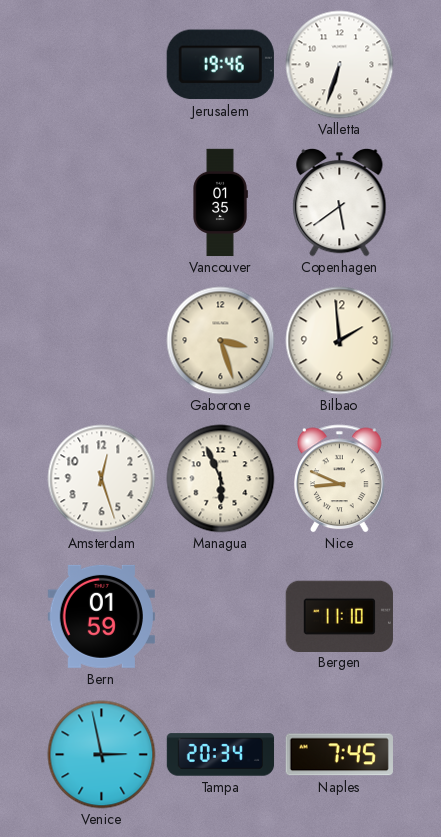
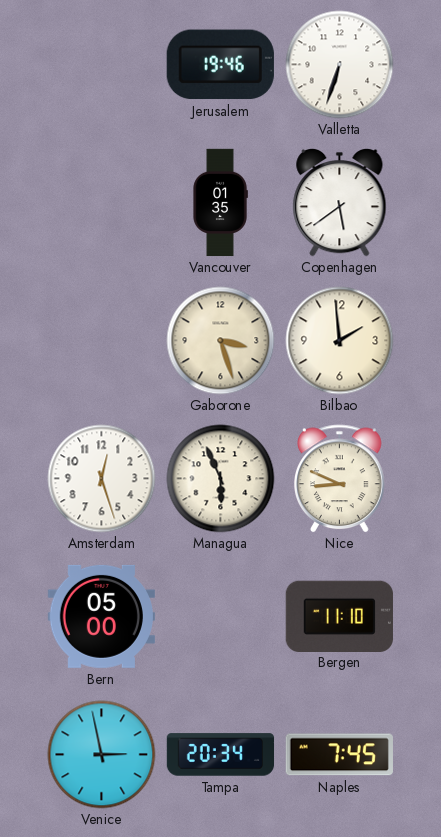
Bern: 01:59 -> 05:00 (101, 616)
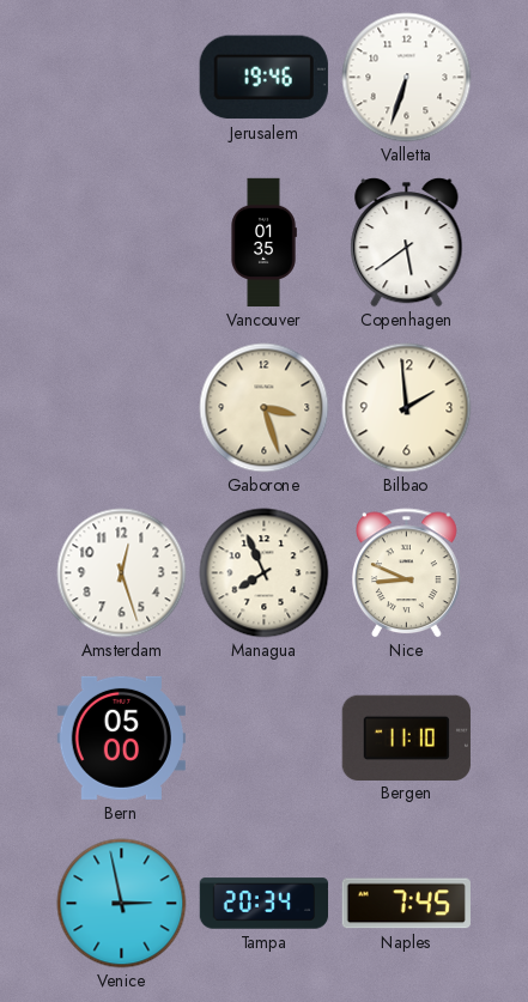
Managua: 5:56 -> 7:56 (265, 573)
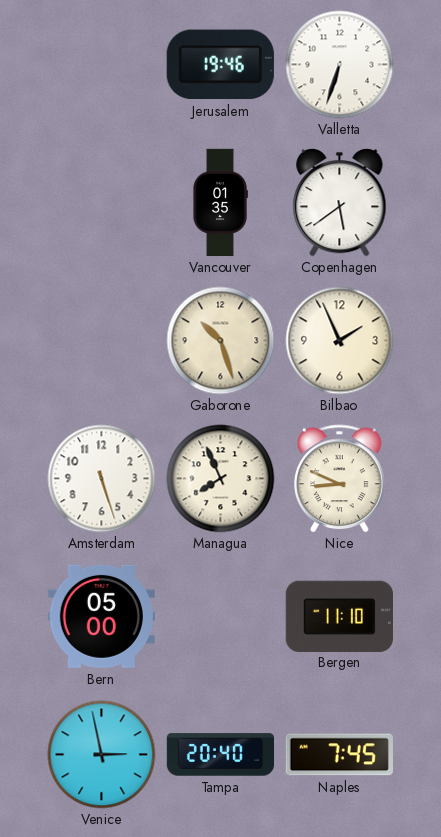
Gaborone: 3:27 -> 10:27 (221, 341)
Bilbao: 1:59 -> 1:56 (340, 341)
Amsterdam: 12:27 -> 5:27 (102, 479)
Tampa: 20:34 -> 20:40 (221, 755)
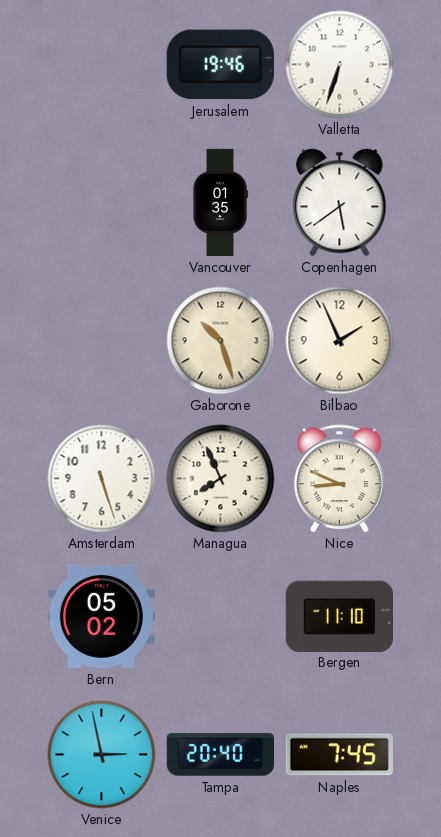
Bern: 05:00 -> 05:02 (101, 616)
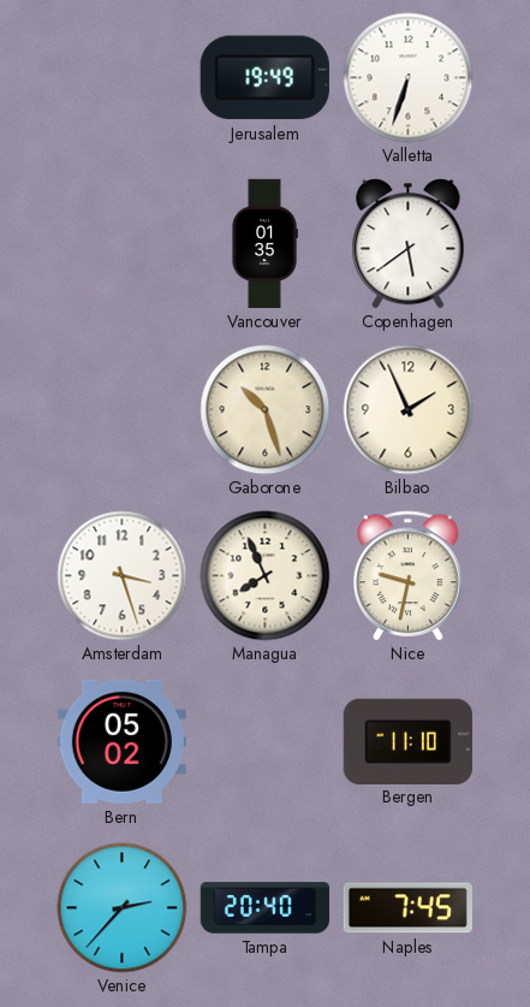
Jerusalem: 19:46 -> 19:49 (264, 78)
Amsterdam: 5:27 -> 3:27 (123, 576)
Nice: 8:49 -> 9:32 (409, 576)
Venice: 2:58 -> 2:37 (123, 908)
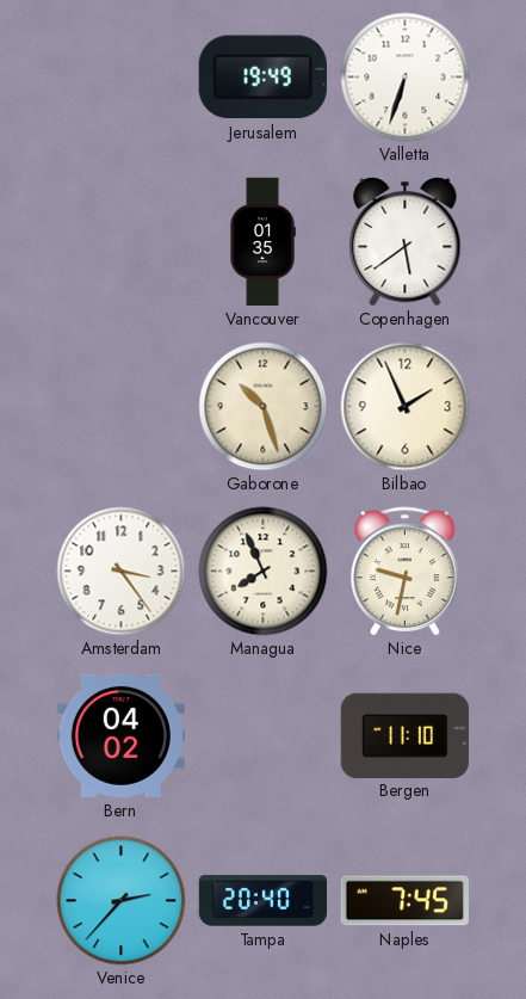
Amsterdam: 3:27 -> 3:24 (122, 572)
Bern: 05:02 -> 04:02 (120, 735)
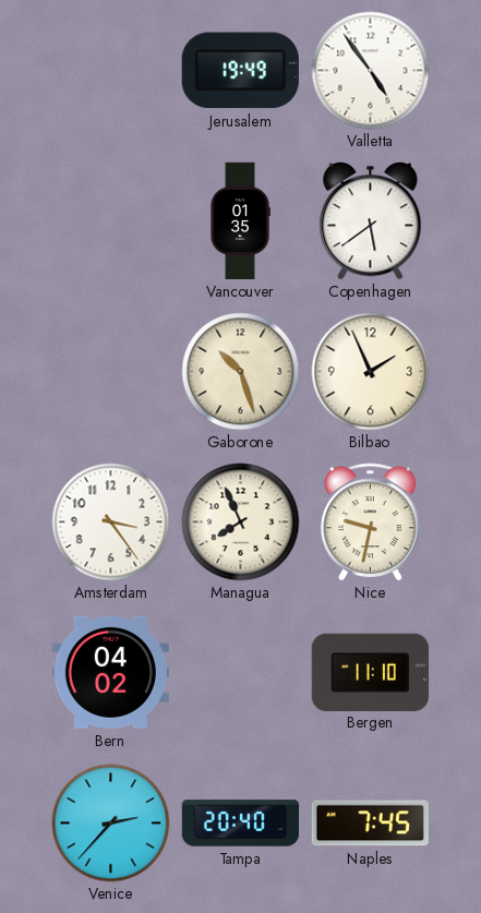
Valletta: 6:33 -> 4:54 (371, 71)
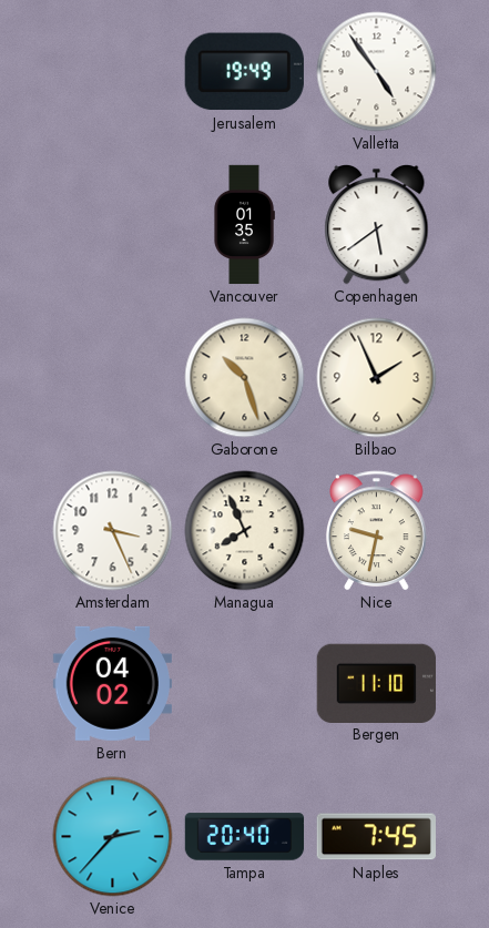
Amsterdam: 3:24 -> 3:26 (113, 531)
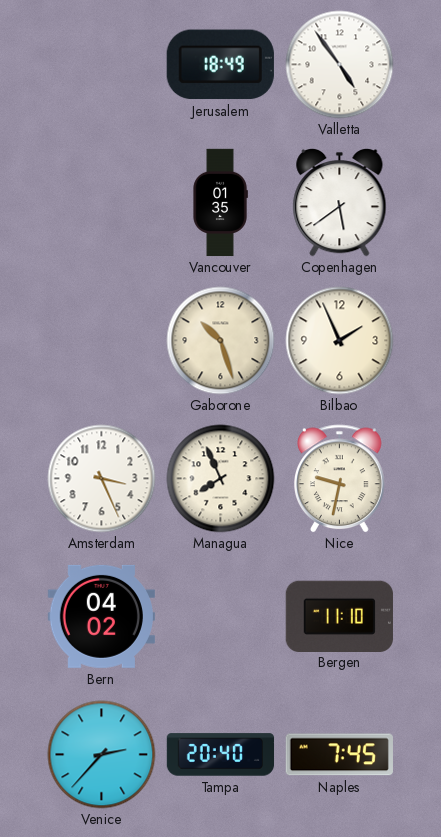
Jerusalem: 19:49 -> 18:49 (220, 65)
